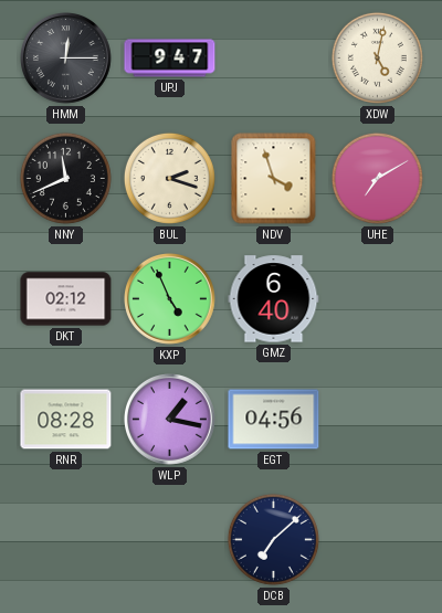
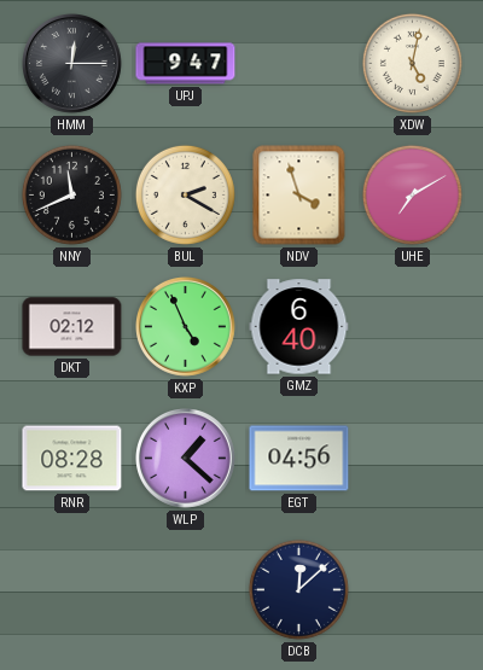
BUL: 2:18 -> 2:20 (185, 194)
WLP: 1:17 -> 1:22 (186, 459)
DCB: 7:08 -> 12:08 (298, 589)
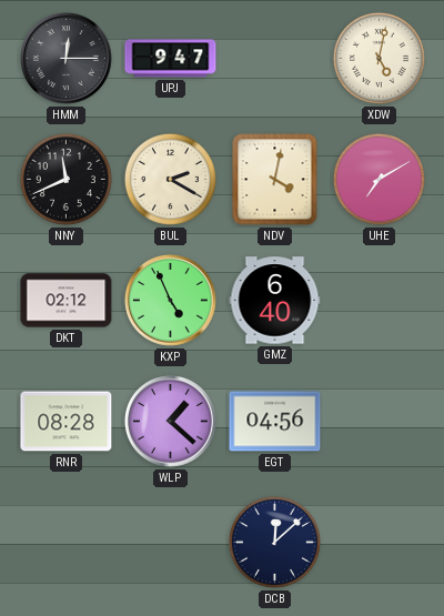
NDV: 3:57 -> 4:02 (275, 180)
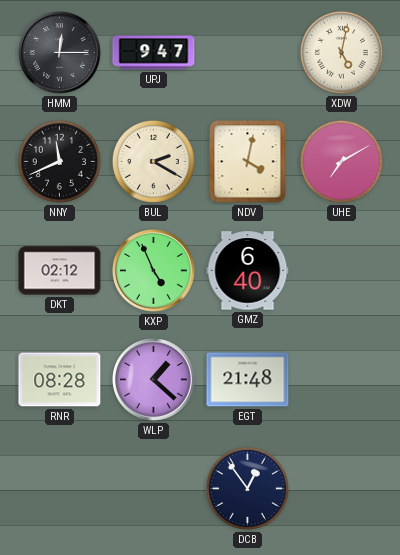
EGT: 04:56 -> 21:48 (248, 380)
DCB: 12:08 -> 12:54 (247, 488)
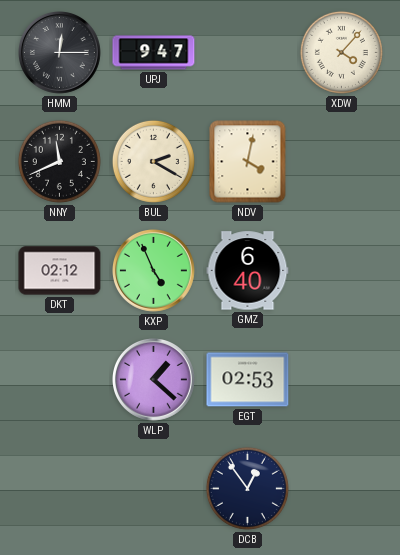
XDW: 5:02 -> 4:07 (341, 52)
UHE: 7:10 -> none (341, 161)
RNR: 08:28 -> none (60, 380)
EGT: 21:48 -> 02:53 (248, 380)
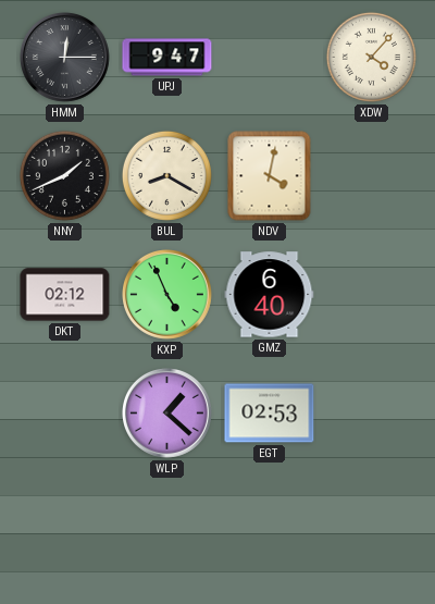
NNY: 11:41 -> 1:41 (64, 175)
BUL: 2:20 -> 8:20 (166, 175)
DCB: 12:54 -> none (247, 488)
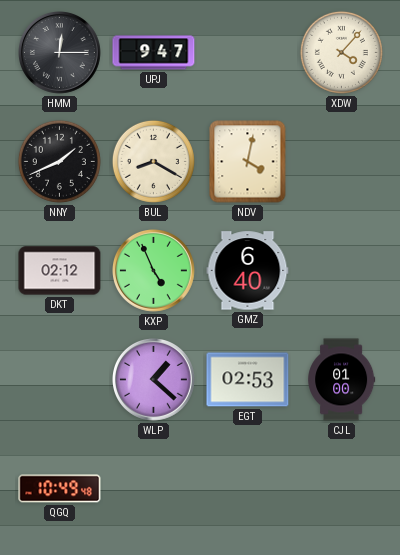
CJL: none -> 01:00 (342, 380)
QGQ: none -> 10:49 (60, 489)
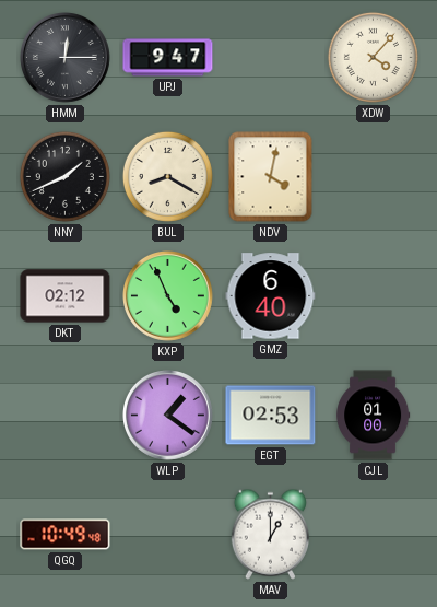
WLP: 1:22 -> 1:21 (168, 416)
MAV: none -> 1:00 (270, 534)
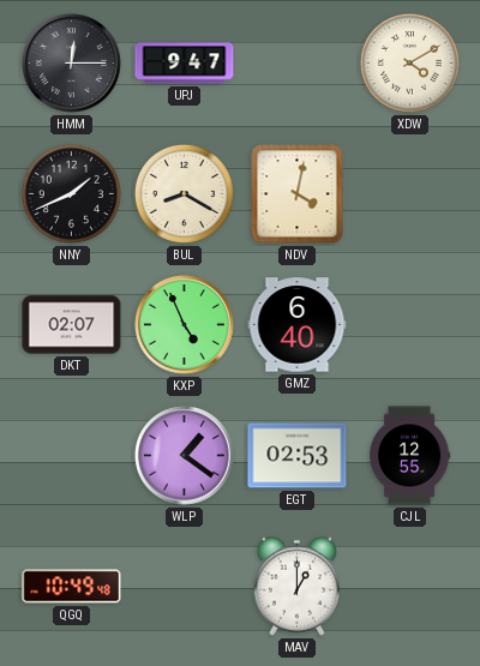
XDW: 4:07 -> 4:10 (409, 62)
DKT: 02:12 -> 02:07 (72, 325)
CJL: 01:00 -> 12:55 (410, 456)
